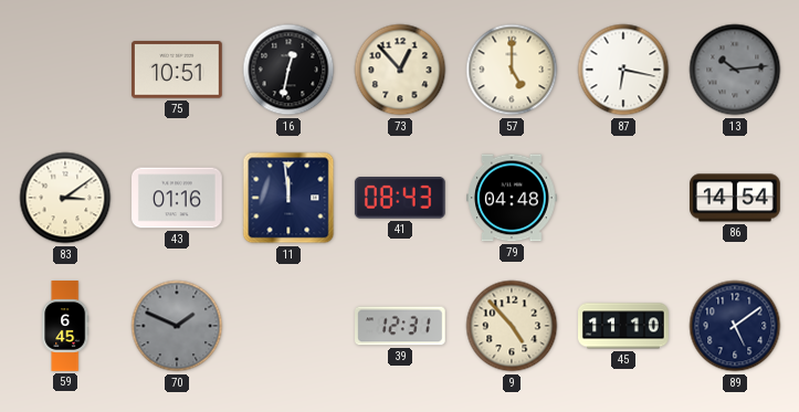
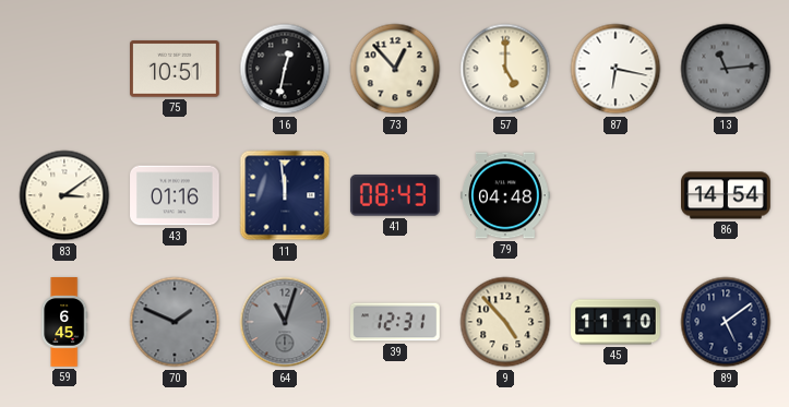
13: 10:14 -> 11:14 (726, 69)
64: none -> 11:03 (285, 322)
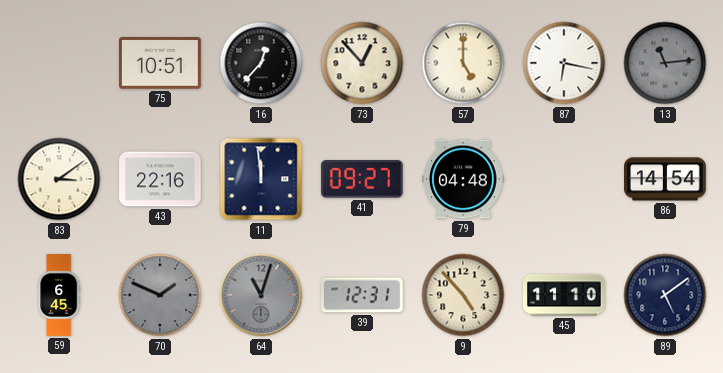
16: 12:32 -> 12:37 (261, 63)
43: 01:16 -> 22:16 (160, 179)
41: 08:43 -> 09:27 (362, 180)
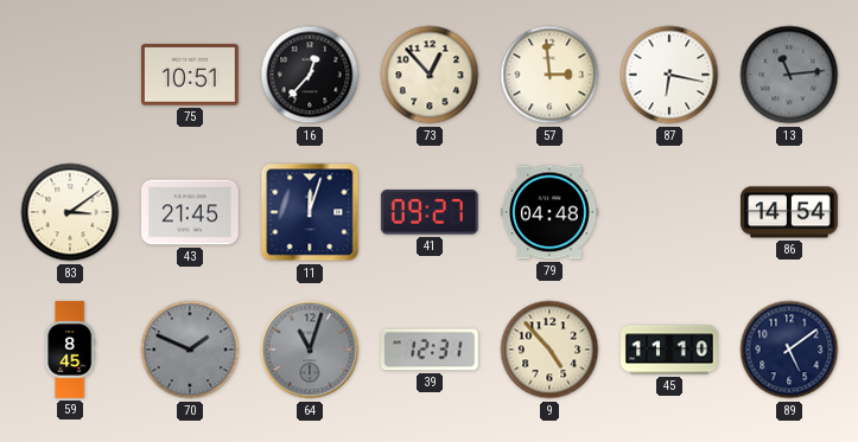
57: 5:00 -> 2:59 (549, 75)
43: 22:16 -> 21:45 (190, 212)
11: 11:59 -> 12:03 (310, 212)
59: 6:45 -> 8:45 (70, 350)
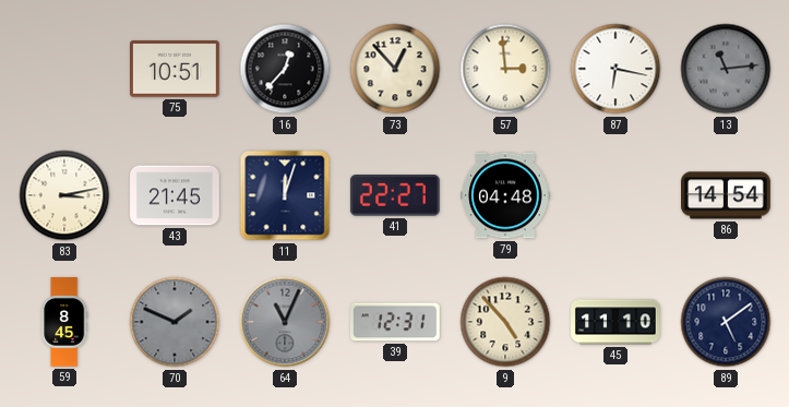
83: 3:09 -> 3:13 (64, 195)
41: 09:27 -> 22:27 (395, 196)
64: 11:03 -> 11:04 (285, 322)
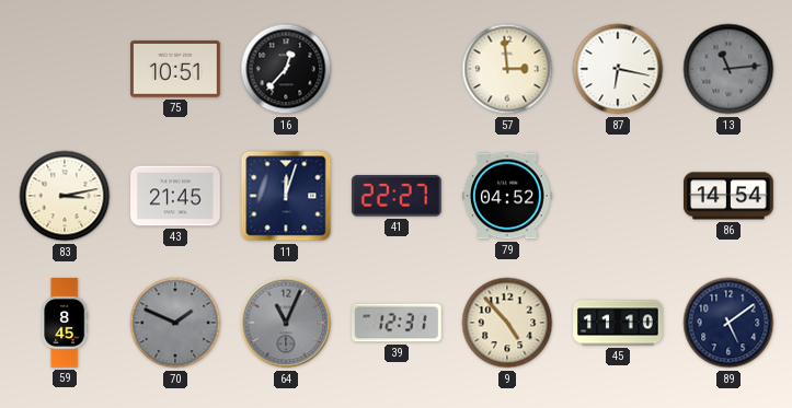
73: 12:53 -> none (395, 69)
79: 04:48 -> 04:52 (508, 196)
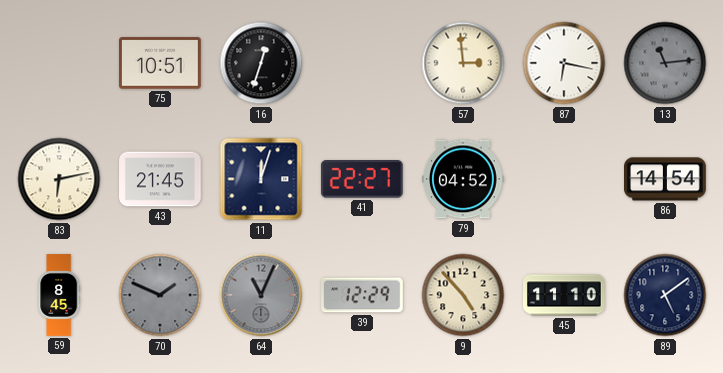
16: 12:37 -> 12:33 (261, 63)
83: 3:13 -> 6:13 (59, 179)
39: 12:31 -> 12:29 (363, 295)
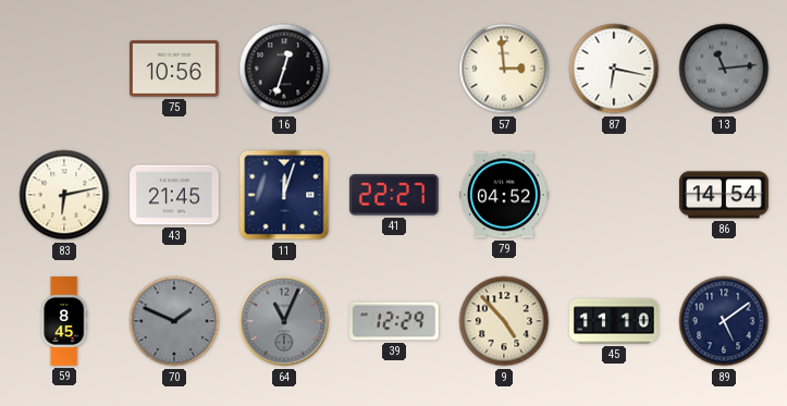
75: 10:51 -> 10:56 (175, 69)
